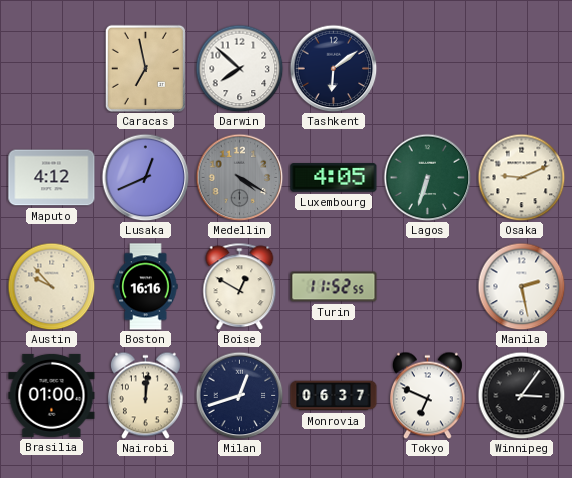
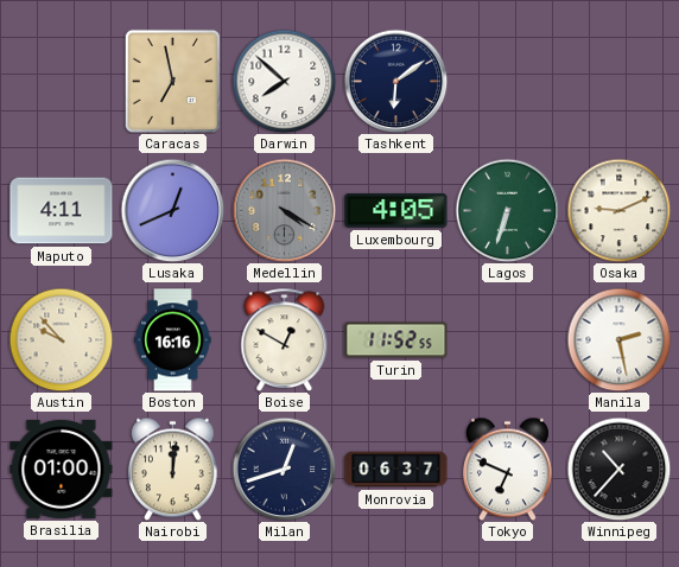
Maputo: 4:12 -> 4:11 (62, 211)
Winnipeg: 3:06 -> 10:37 (618, 469)
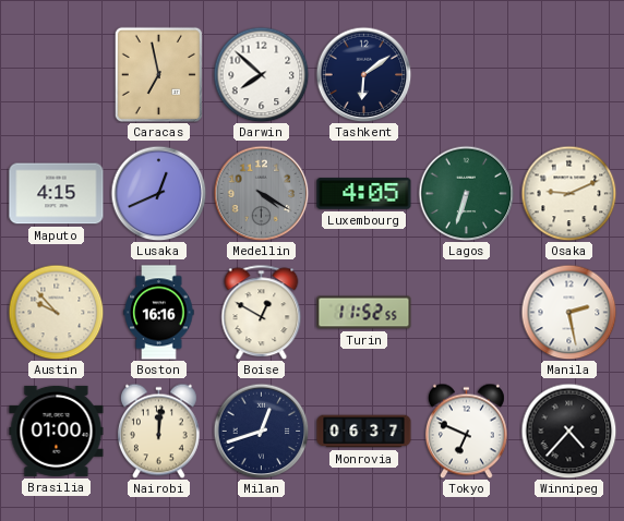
Maputo: 4:11 -> 4:15 (57, 194)
Winnipeg: 10:37 -> 4:37 (568, 431)
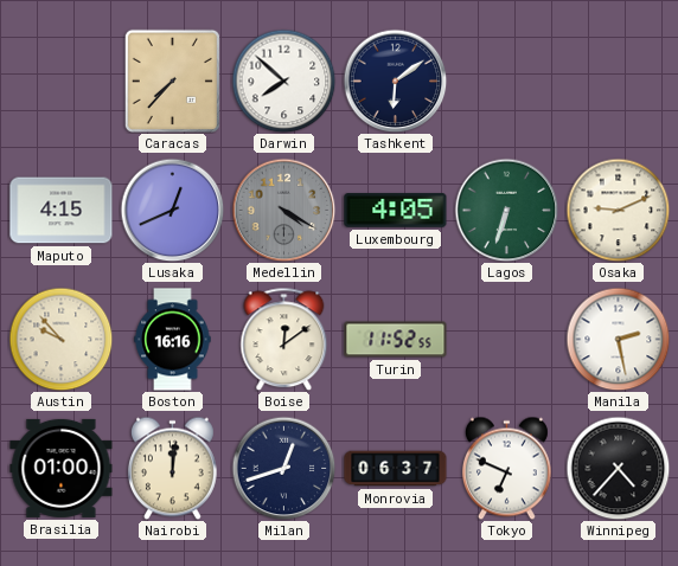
Caracas: 6:58 -> 7:37 (172, 81)
Boise: 12:50 -> 12:09 (284, 339)
